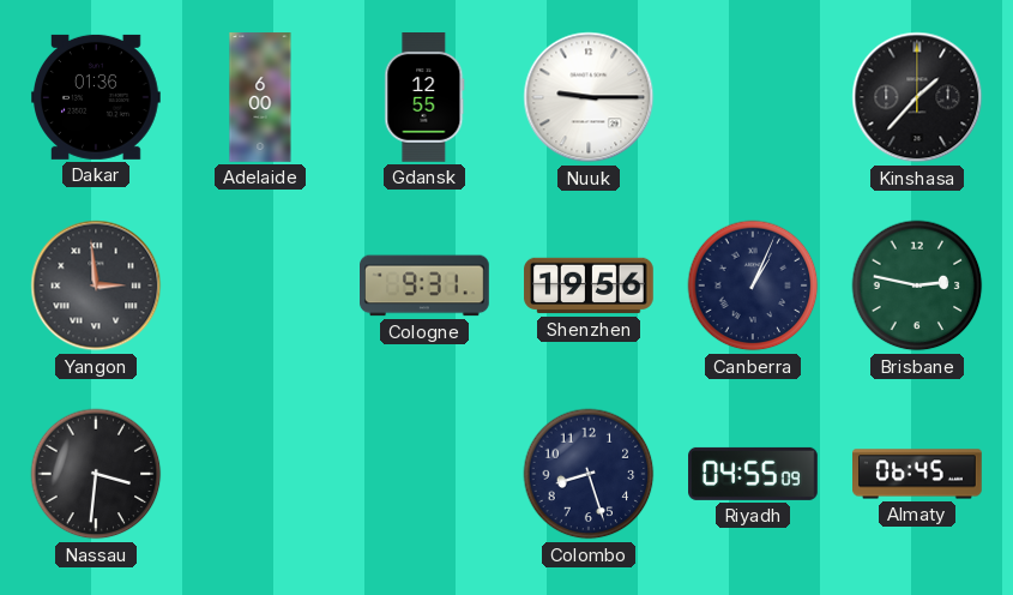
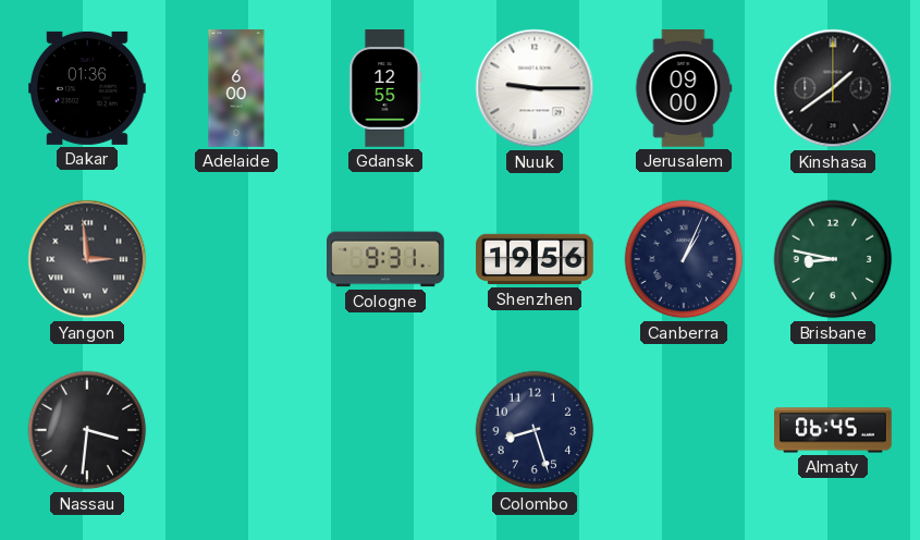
Jerusalem: none -> 09:00 (684, 88)
Kinshasa: 1:37 -> 1:39 (833, 88)
Brisbane: 2:47 -> 8:47 (833, 259)
Riyadh: 04:55 -> none (754, 474)
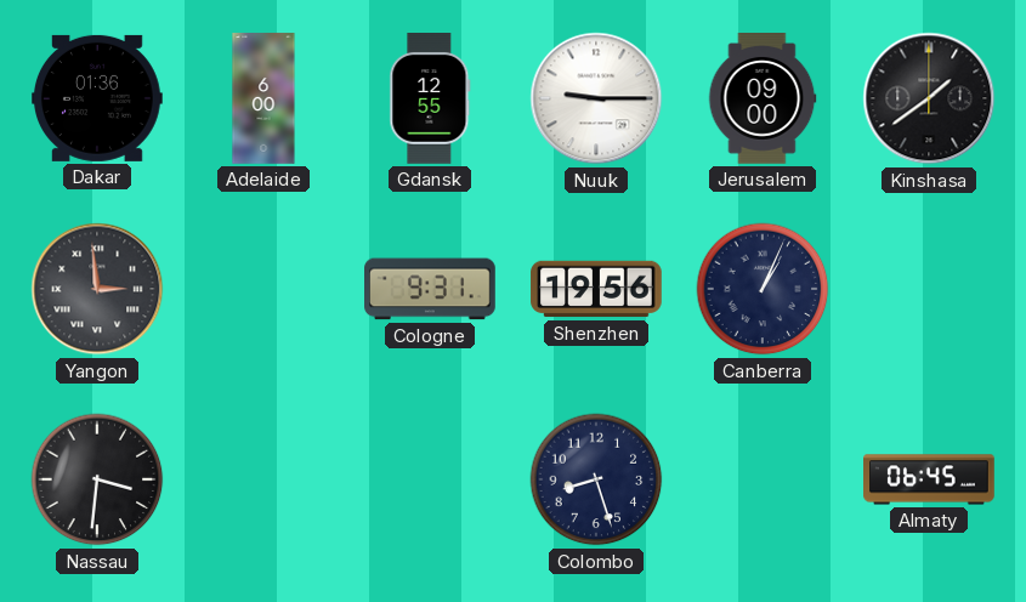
Brisbane: 8:47 -> none (833, 259)
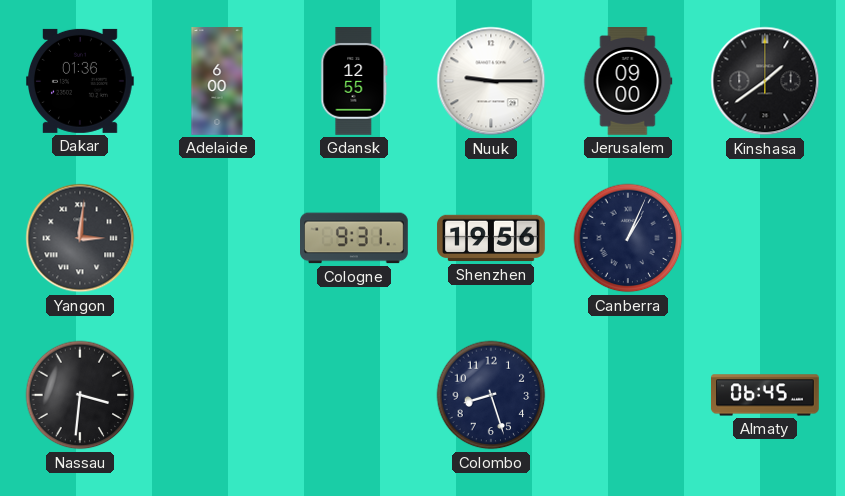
Yangon: 2:59 -> 3:01 (80, 238)
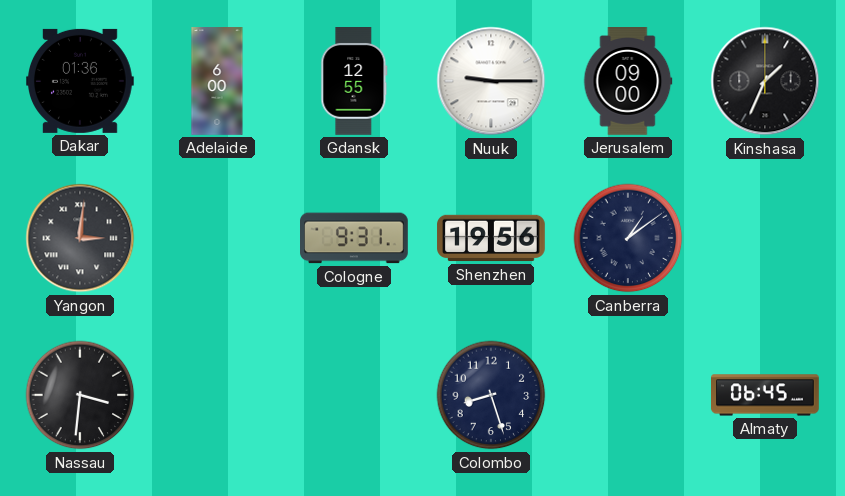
Kinshasa: 1:39 -> 1:34 (765, 81)
Canberra: 1:04 -> 1:09 (628, 238)
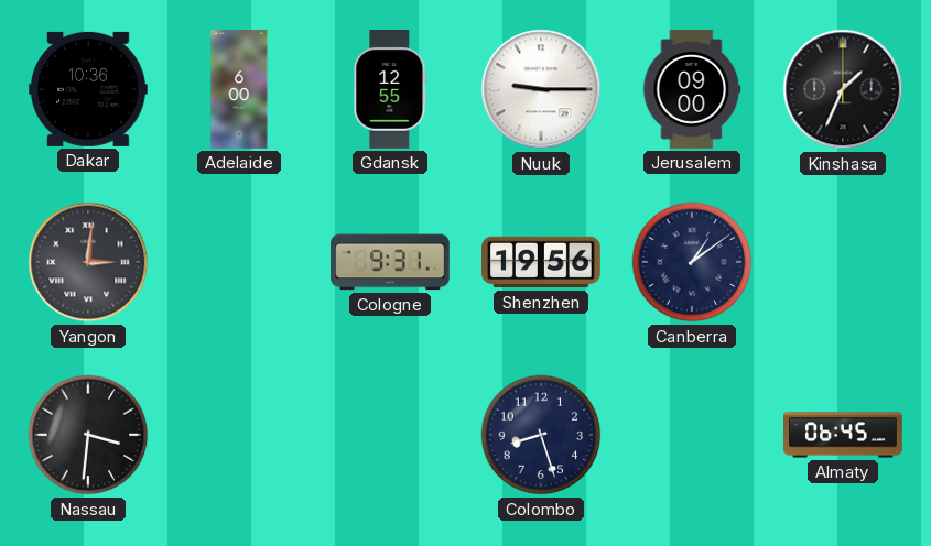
Dakar: 01:36 -> 10:36 (89, 89)
